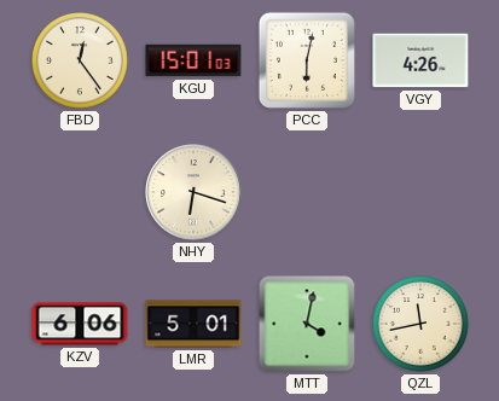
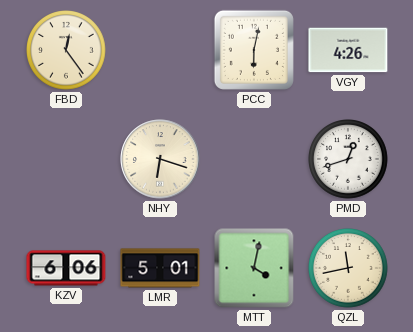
KGU: 15:01 -> none (193, 60)
PMD: none -> 12:42 (349, 160)
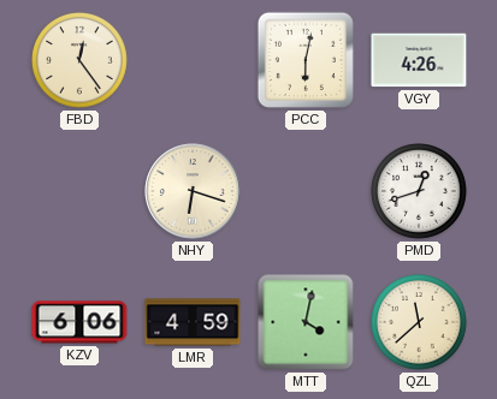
LMR: 5:01 -> 4:59 (193, 322)
QZL: 11:43 -> 11:38 (420, 323)
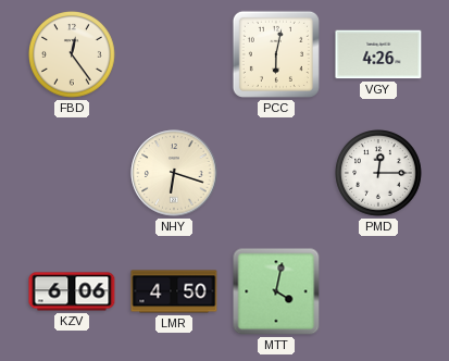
PMD: 12:42 -> 12:15 (379, 174)
LMR: 4:59 -> 4:50 (174, 291)
QZL: 11:38 -> none (420, 323)
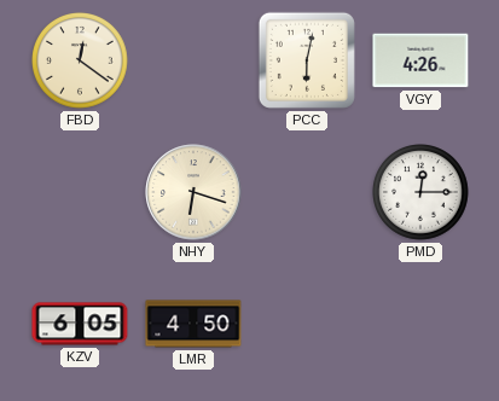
FBD: 12:24 -> 12:21 (81, 62)
KZV: 6:06 -> 6:05 (80, 324)
MTT: 4:02 -> none (276, 291)
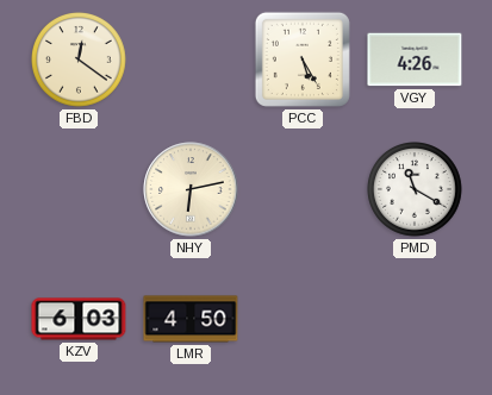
PCC: 6:02 -> 5:25 (303, 59)
NHY: 6:18 -> 6:13 (191, 189)
PMD: 12:15 -> 11:20 (416, 190)
KZV: 6:05 -> 6:03 (79, 319)
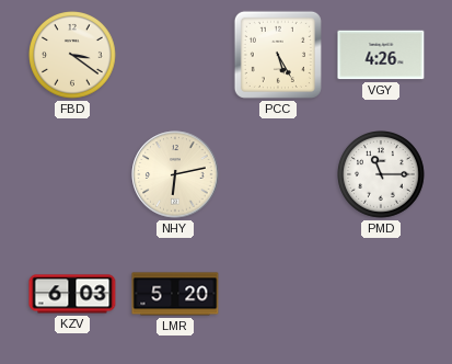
FBD: 12:21 -> 3:21 (73, 56)
PMD: 11:20 -> 11:15 (382, 175)
LMR: 4:50 -> 5:20 (175, 294)
